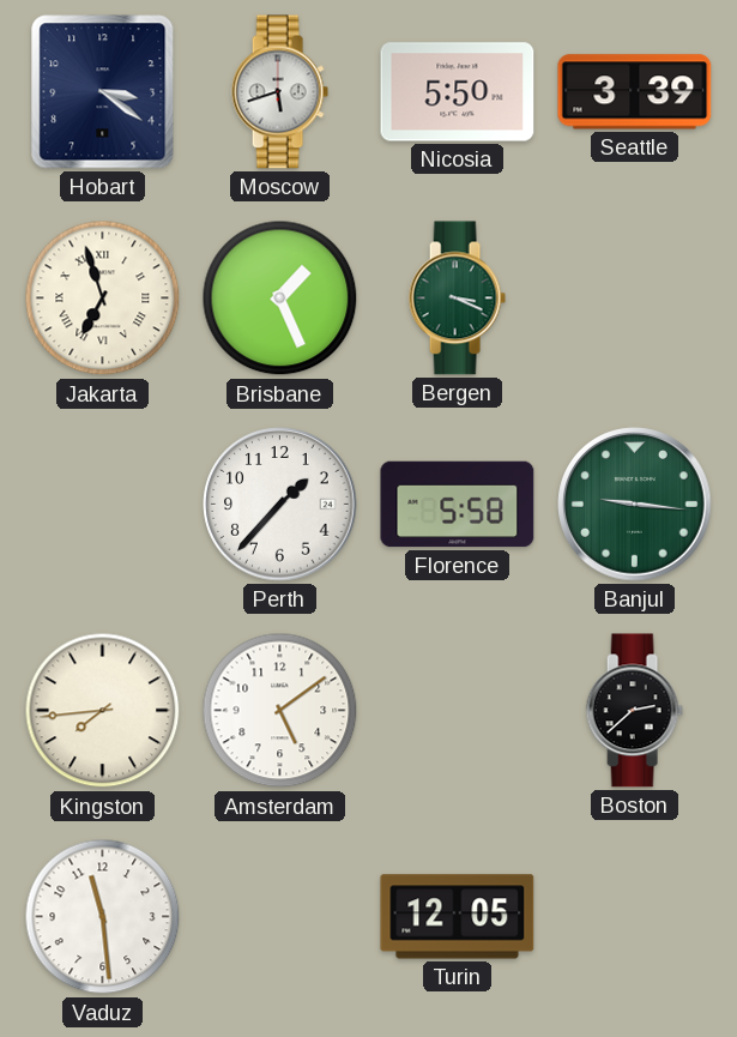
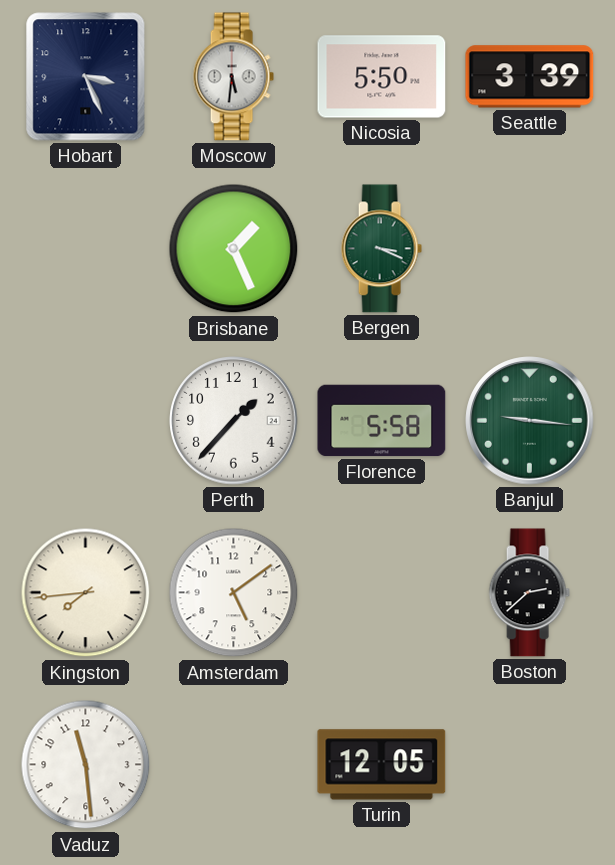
Hobart: 3:21 -> 3:26 (86, 77)
Moscow: 5:42 -> 5:31 (233, 77)
Jakarta: 6:57 -> none (103, 299)
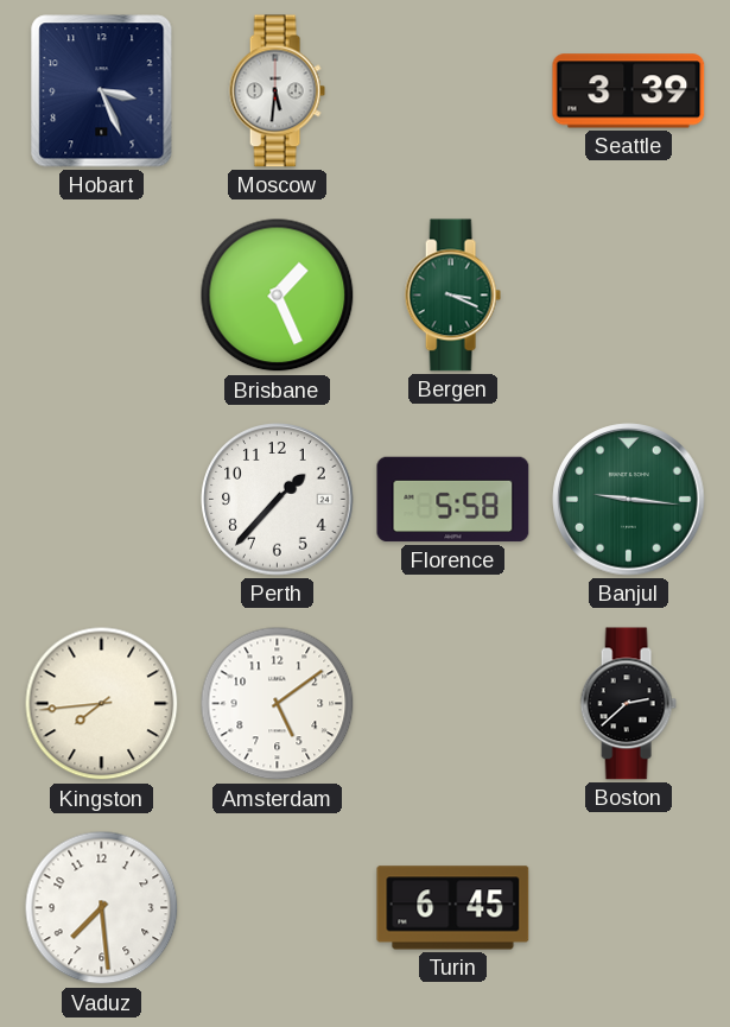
Nicosia: 5:50 -> none (382, 77)
Vaduz: 11:29 -> 7:29 (102, 908)
Turin: 12:05 -> 6:45 (453, 908)
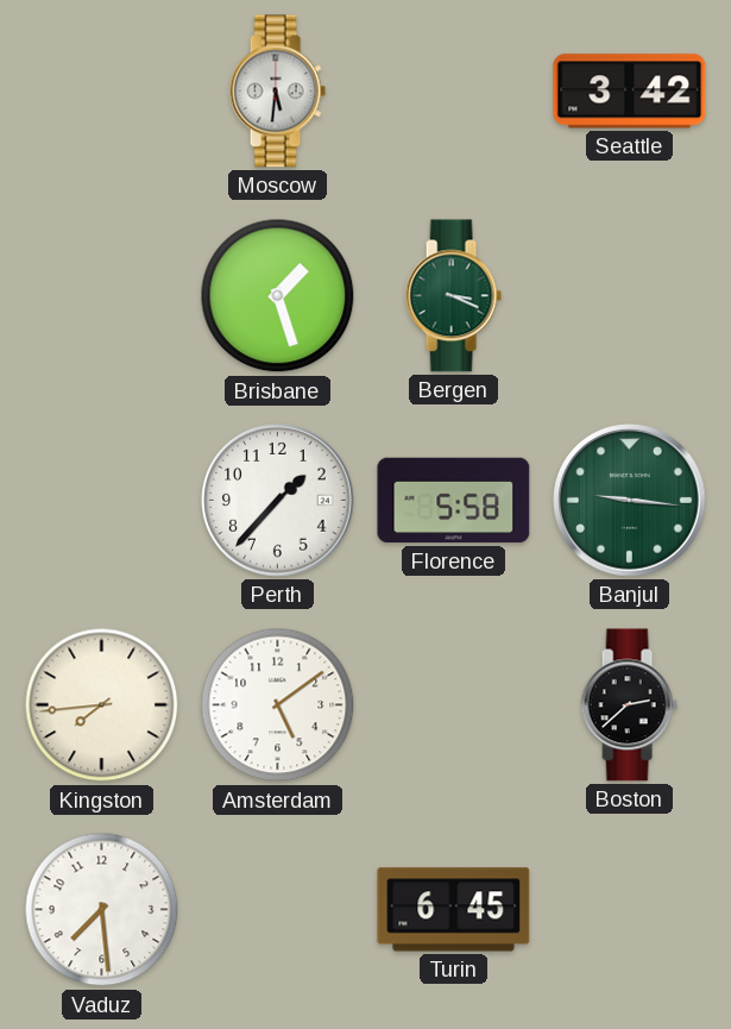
Hobart: 3:26 -> none (102, 91)
Seattle: 3:39 -> 3:42 (630, 92)
Brisbane: 1:26 -> 1:27 (278, 296)
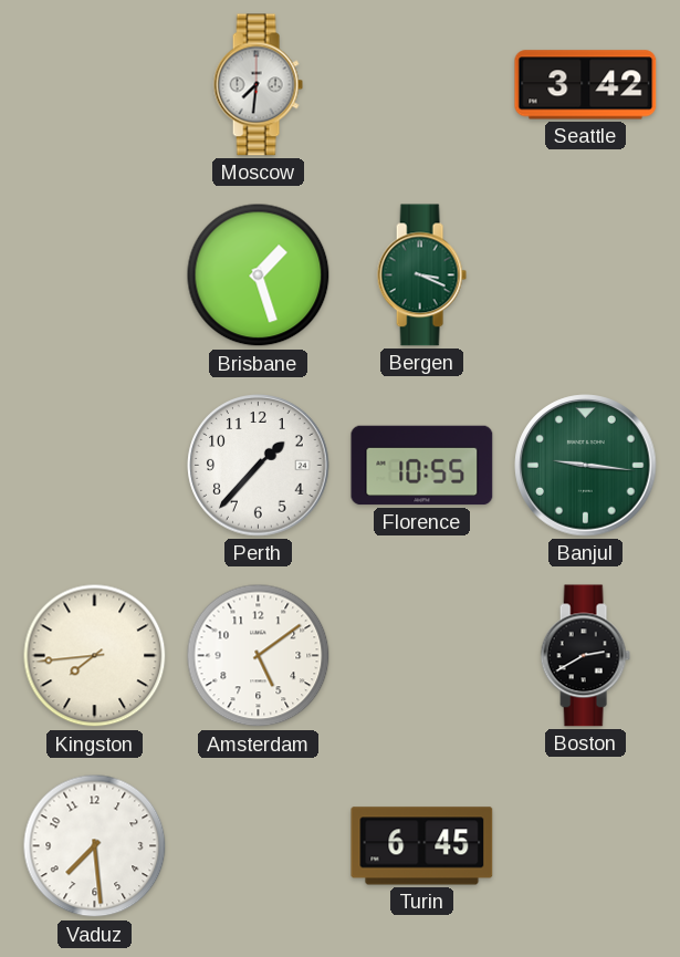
Moscow: 5:31 -> 7:31 (258, 85)
Florence: 5:58 -> 10:55 (422, 466)
Boston: 2:38 -> 2:40 (585, 656)
